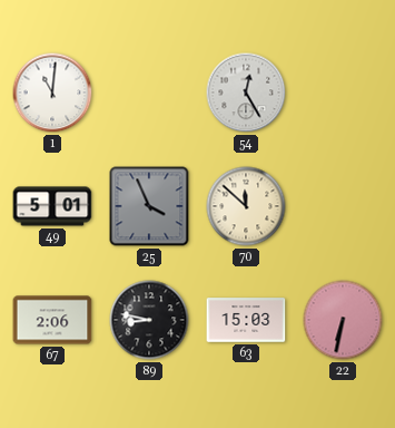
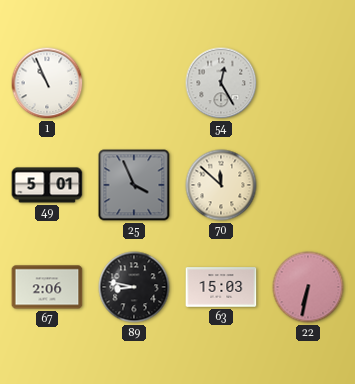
1: 11:01 -> 10:56 (47, 83)
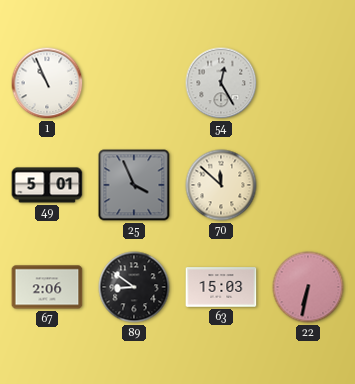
89: 8:47 -> 8:51 (134, 287)
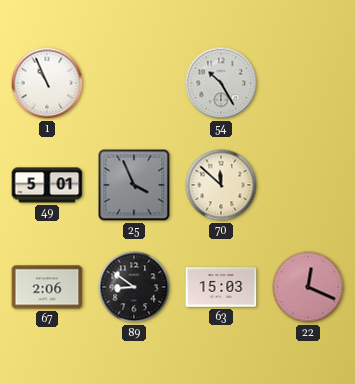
54: 12:25 -> 10:25 (221, 83)
22: 6:32 -> 12:19 (308, 287)
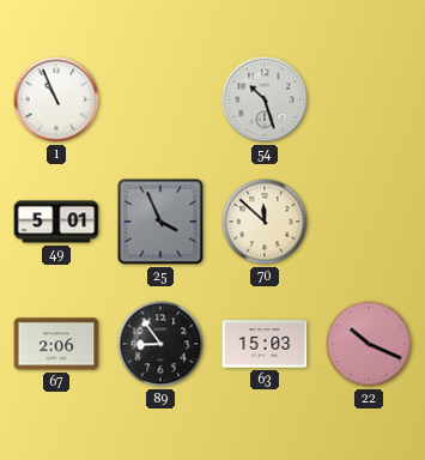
54: 10:25 -> 10:27 (265, 99)
89: 8:51 -> 8:54 (160, 344)
22: 12:19 -> 10:19 (369, 344)
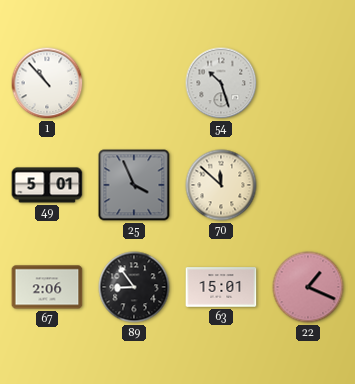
1: 10:56 -> 10:53 (47, 83)
63: 15:03 -> 15:01 (221, 287)
22: 10:19 -> 1:19 (308, 287)
